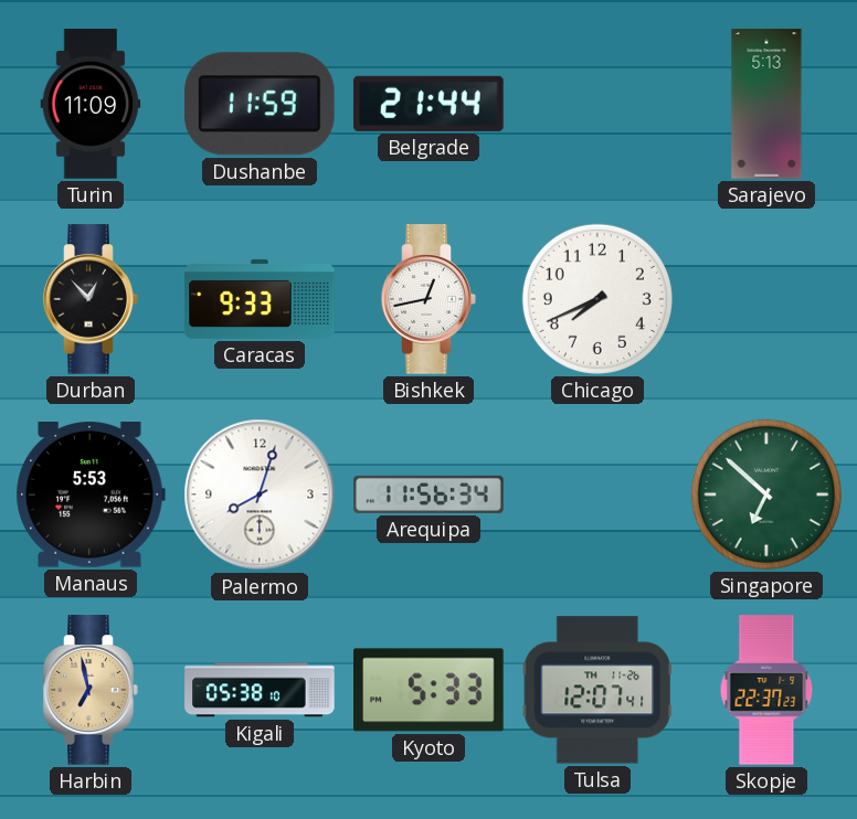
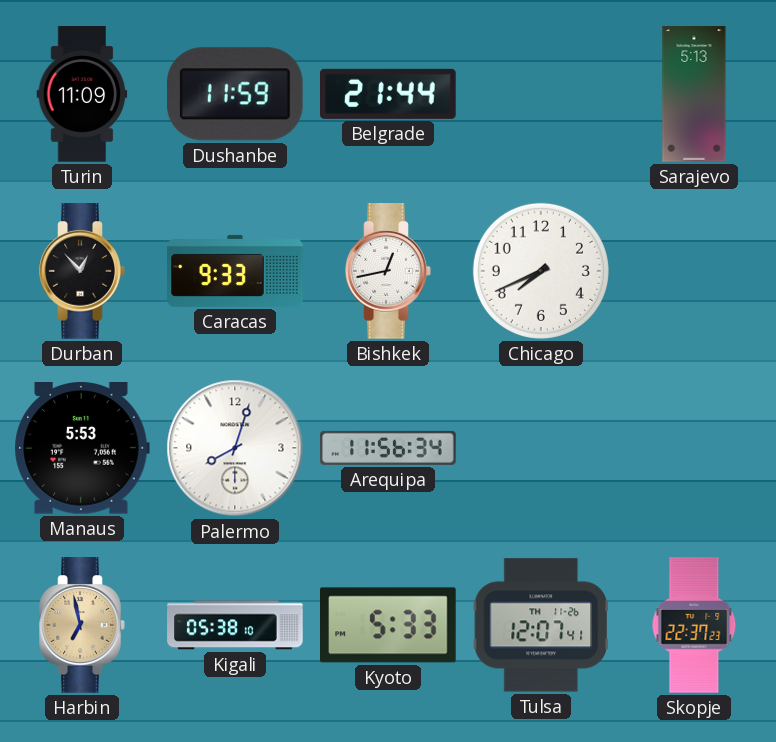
Singapore: 6:52 -> none (766, 494)
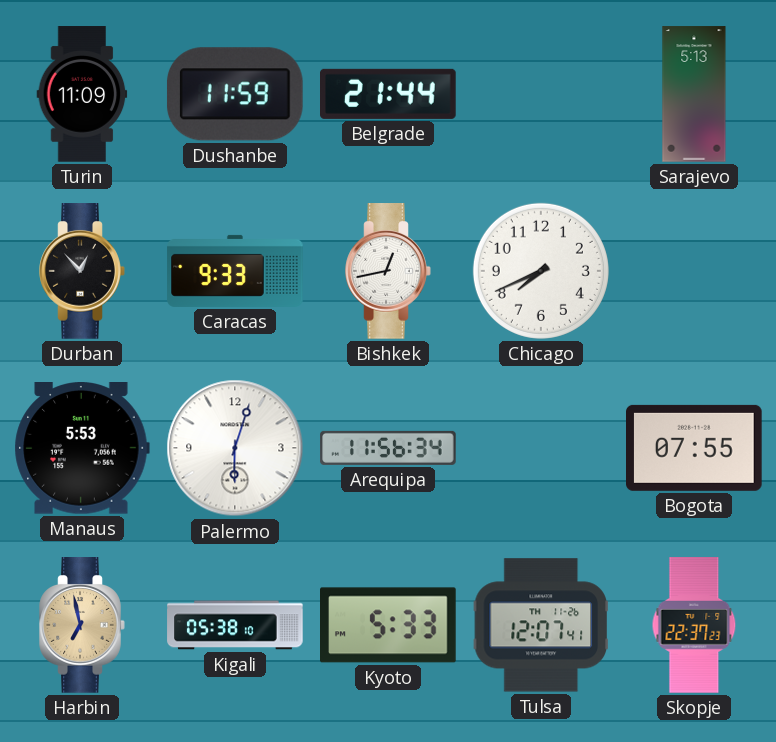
Palermo: 8:03 -> 6:03 (235, 448)
Bogota: none -> 07:55 (695, 448)
